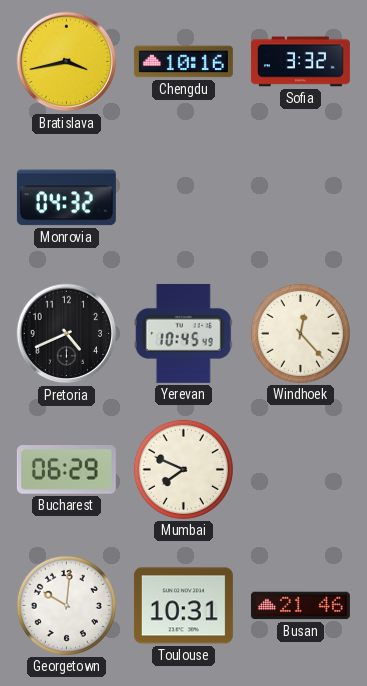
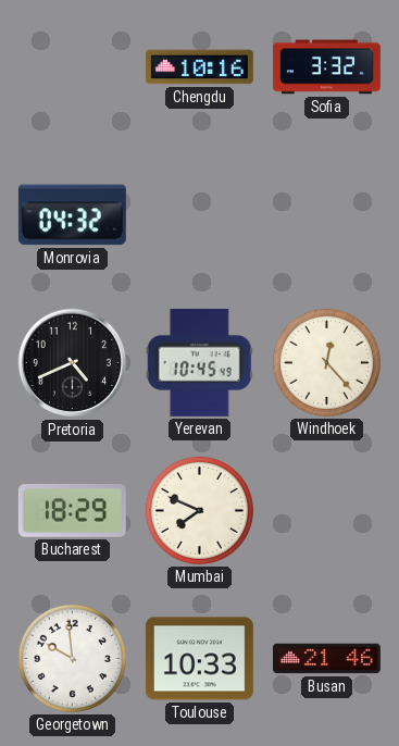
Bratislava: 3:43 -> none (67, 62)
Bucharest: 06:29 -> 18:29 (72, 511)
Georgetown: 10:01 -> 9:59 (72, 658)
Toulouse: 10:31 -> 10:33 (199, 659)
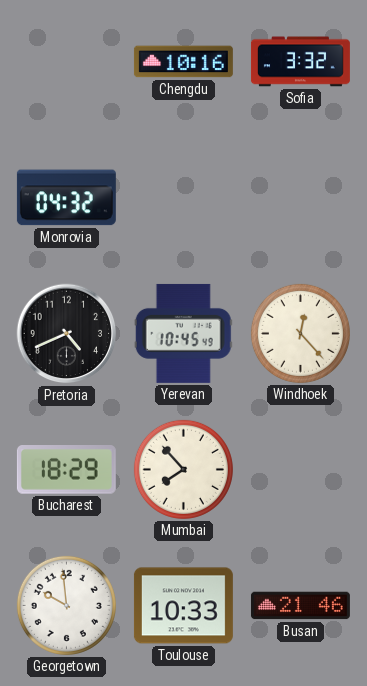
Mumbai: 7:49 -> 7:53 (183, 469)
